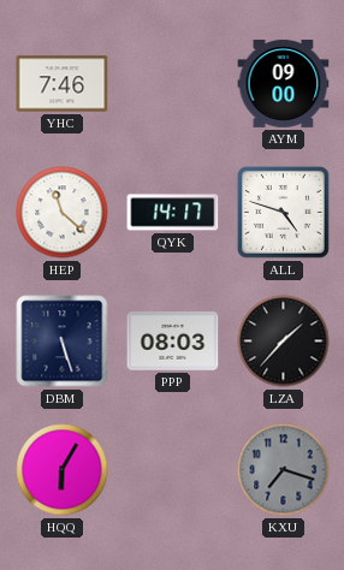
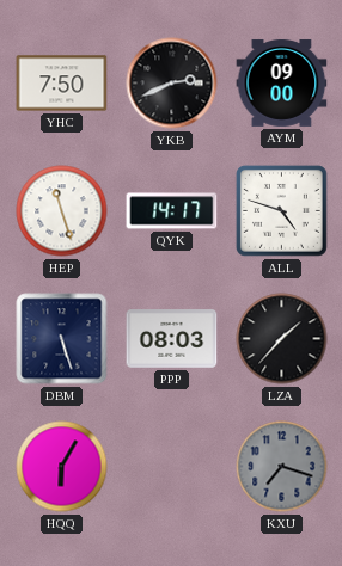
YHC: 7:46 -> 7:50 (62, 84)
YKB: none -> 2:41 (172, 84)
HEP: 11:22 -> 11:27 (62, 211)
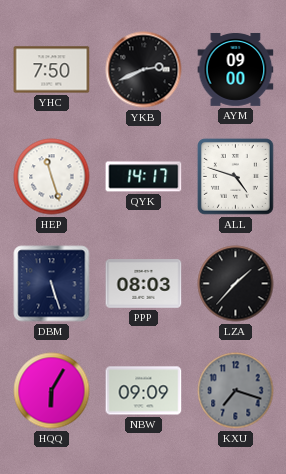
NBW: none -> 09:09 (144, 391)
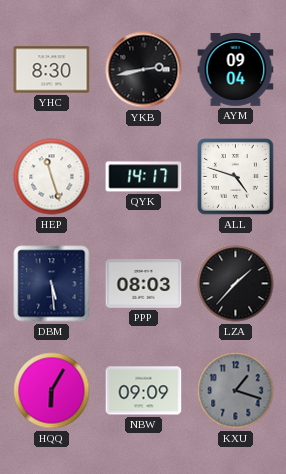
YHC: 7:50 -> 8:30 (52, 70)
YKB: 2:41 -> 2:43 (144, 70)
AYM: 09:00 -> 09:04 (236, 69)
DBM: 5:27 -> 5:29 (52, 284)
KXU: 7:18 -> 1:18 (236, 391)
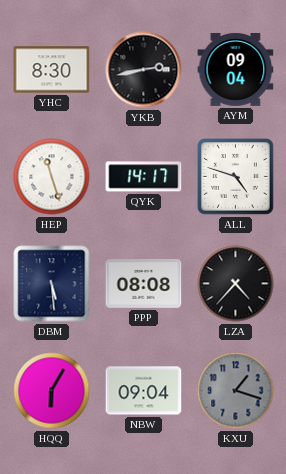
PPP: 08:03 -> 08:08 (144, 284)
LZA: 1:37 -> 4:37 (236, 284)
NBW: 09:09 -> 09:04 (144, 391)
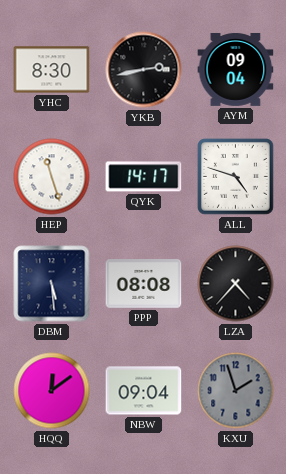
HQQ: 6:05 -> 12:09 (52, 391)
KXU: 1:18 -> 1:57 (236, 391)
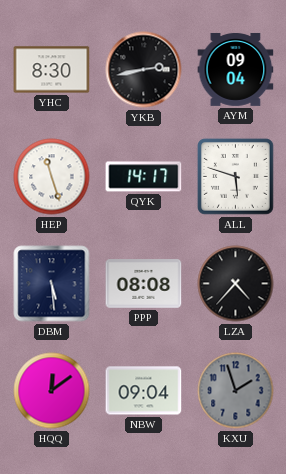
ALL: 4:48 -> 5:48 (235, 176)
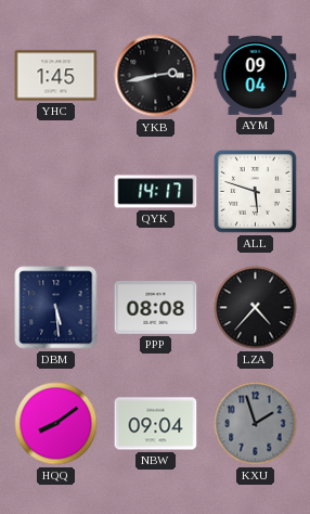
YHC: 8:30 -> 1:45 (56, 76)
HEP: 11:27 -> none (52, 177)
HQQ: 12:09 -> 8:09 (56, 424)
